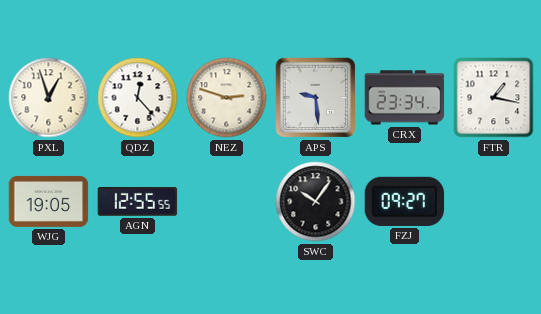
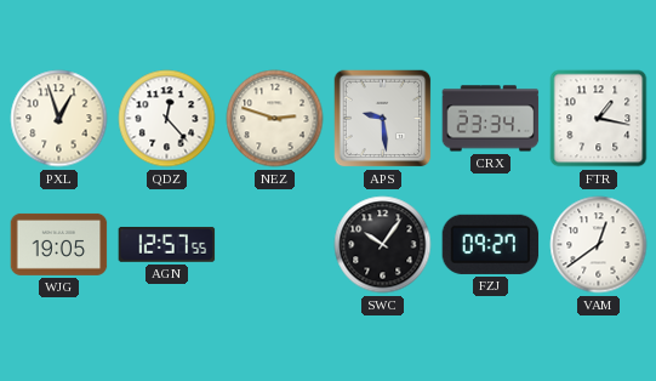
AGN: 12:55 -> 12:57 (167, 244)
VAM: none -> 12:39 (599, 245)
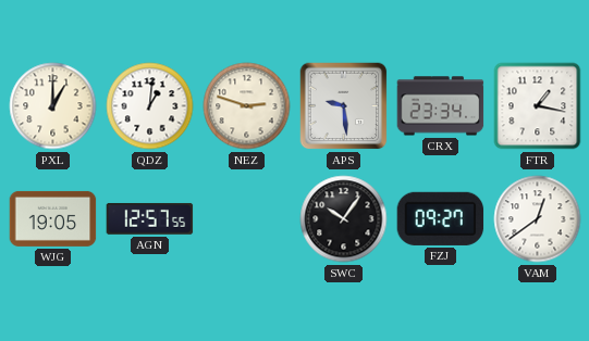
PXL: 12:57 -> 1:00 (53, 106)
QDZ: 12:23 -> 1:01 (150, 106)
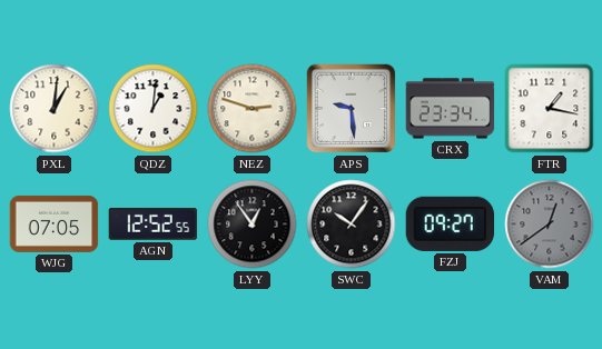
PXL: 1:00 -> 1:01 (55, 109)
WJG: 19:05 -> 07:05 (55, 223)
AGN: 12:57 -> 12:52 (154, 223)
LYY: none -> 12:54 (253, 225)
VAM dial: white -> grey (550, 225)
